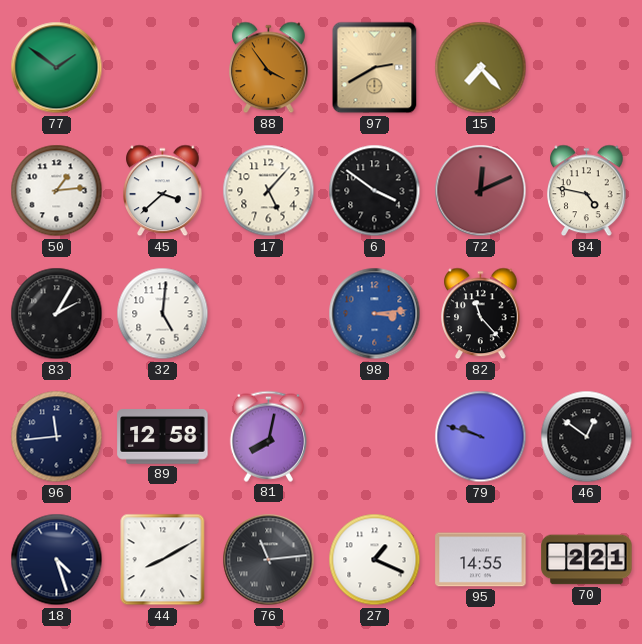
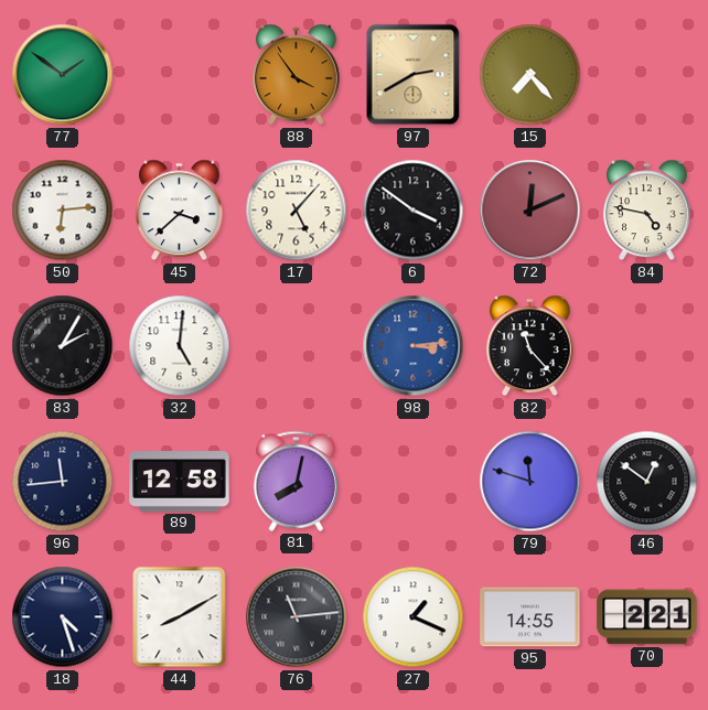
50: 1:14 -> 6:14 (63, 211)
79: 9:48 -> 11:48 (530, 482)
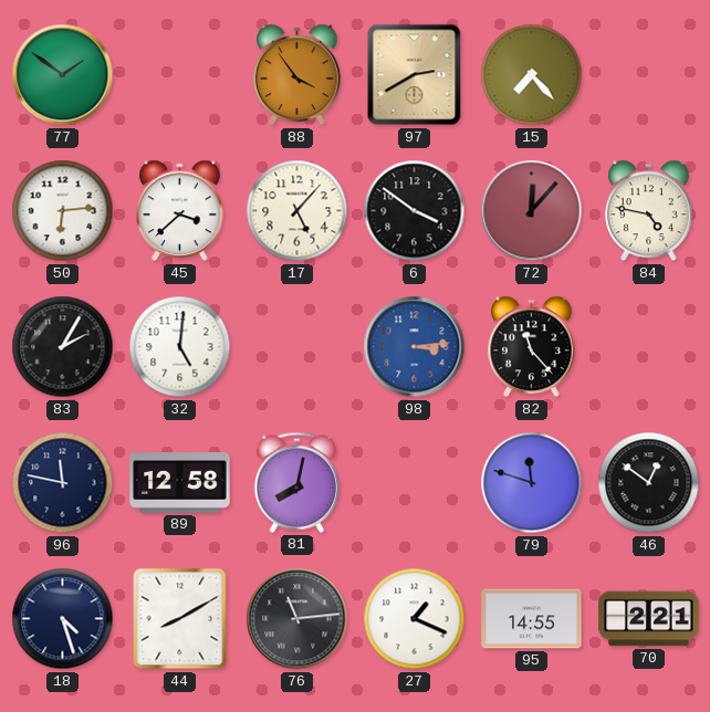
72: 12:11 -> 12:07 (532, 211)
96: 11:44 -> 11:47 (63, 483)
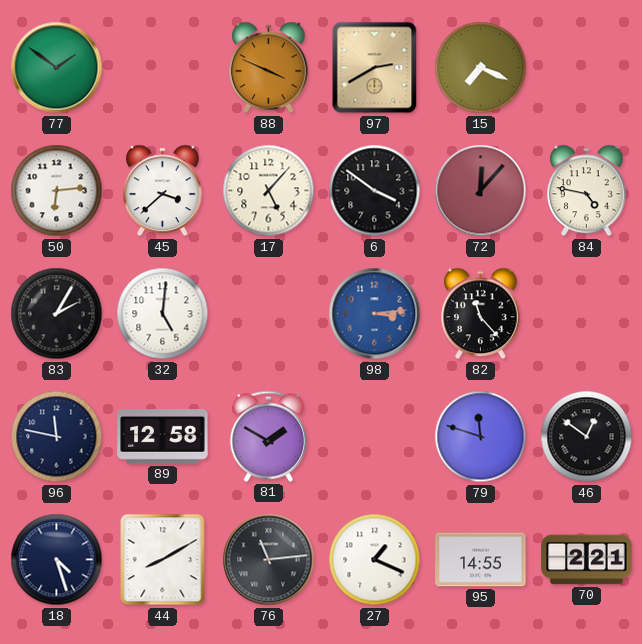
88: 3:54 -> 3:49 (269, 68)
15: 7:23 -> 7:19 (481, 68)
81: 8:02 -> 1:50 (268, 436)
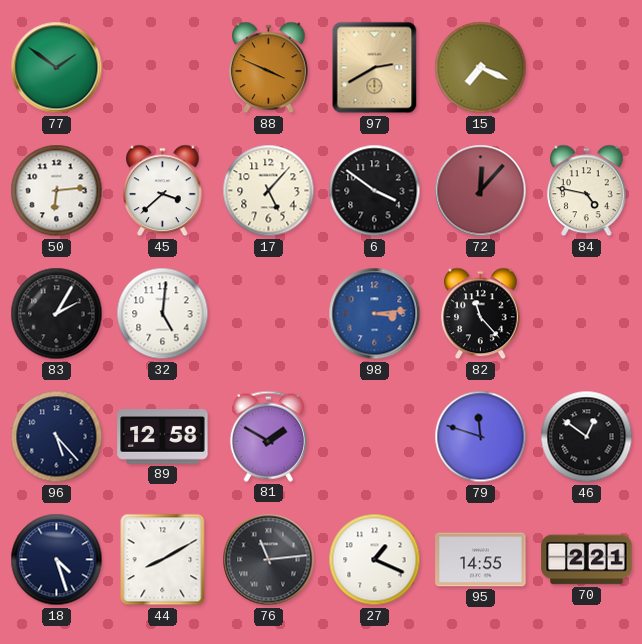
96: 11:47 -> 5:23 (57, 437)
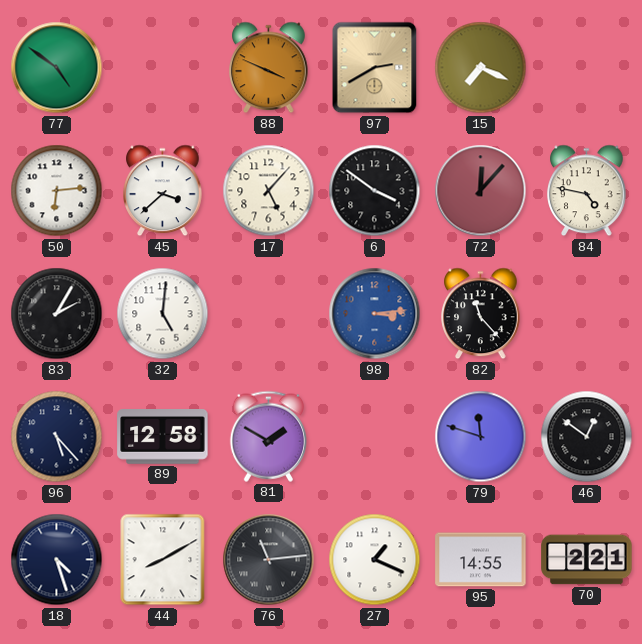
77: 1:51 -> 4:51 (57, 68)
